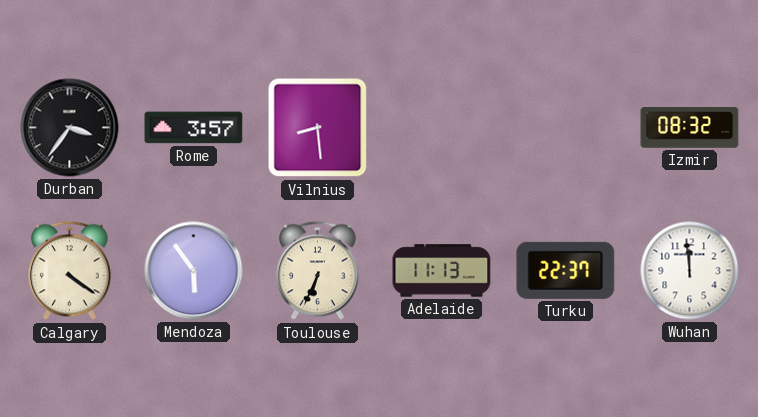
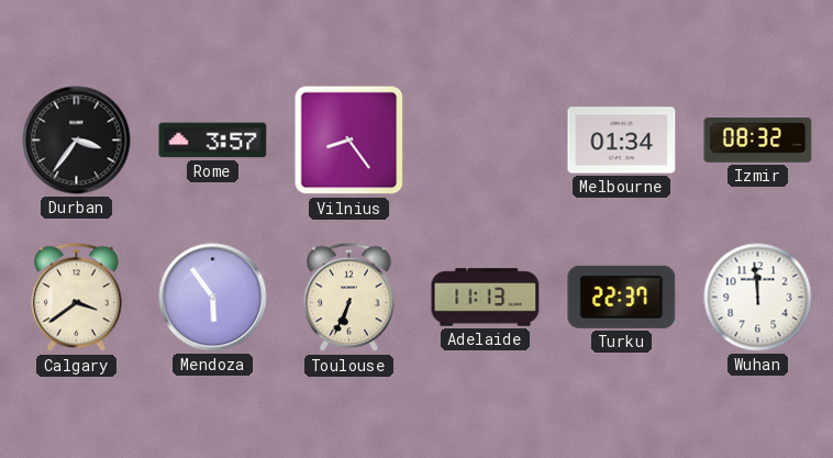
Vilnius: 8:29 -> 8:24 (349, 141)
Melbourne: none -> 01:34 (622, 141)
Calgary: 4:21 -> 3:39 (77, 298)
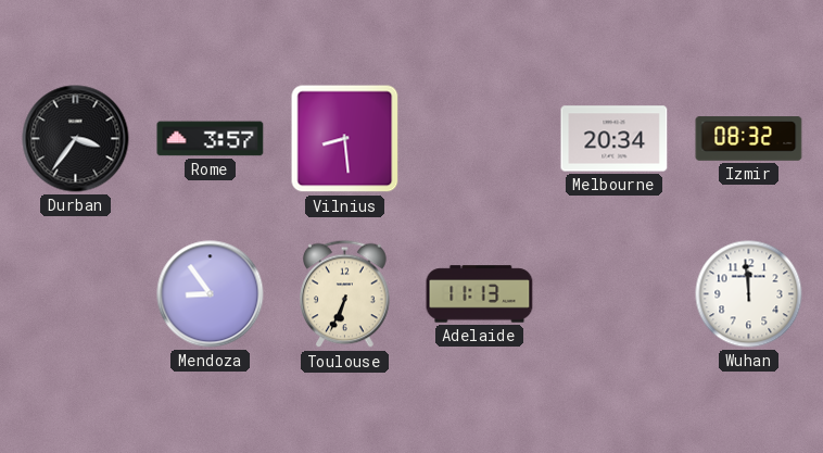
Vilnius: 8:24 -> 8:29 (345, 139)
Melbourne: 01:34 -> 20:34 (615, 139)
Calgary: 3:39 -> none (77, 298)
Mendoza: 5:54 -> 8:54 (211, 294)
Turku: 22:37 -> none (622, 297)
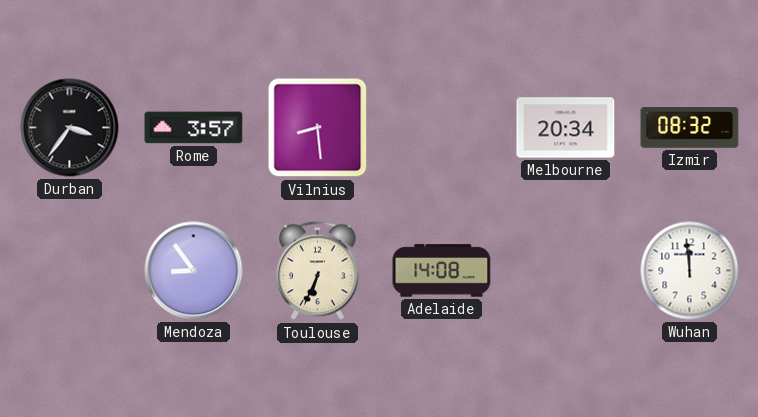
Adelaide: 11:13 -> 14:08 (442, 271)
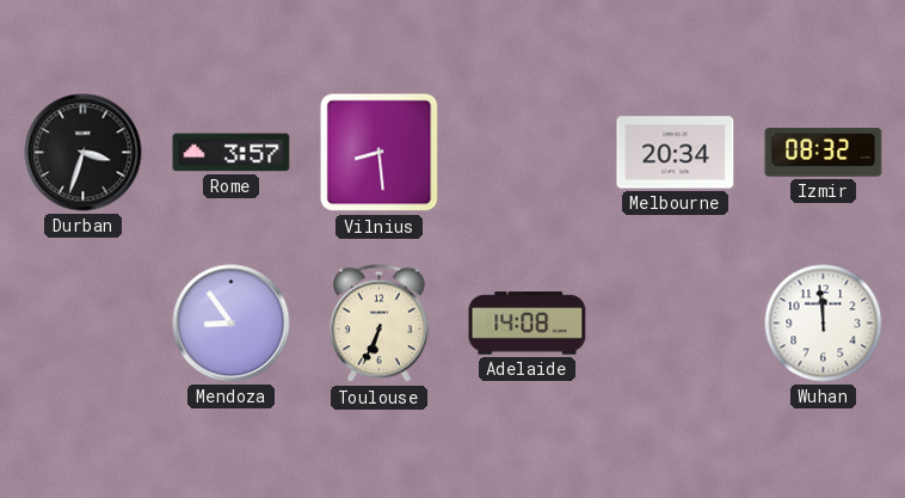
Durban: 3:36 -> 3:33 (84, 153)
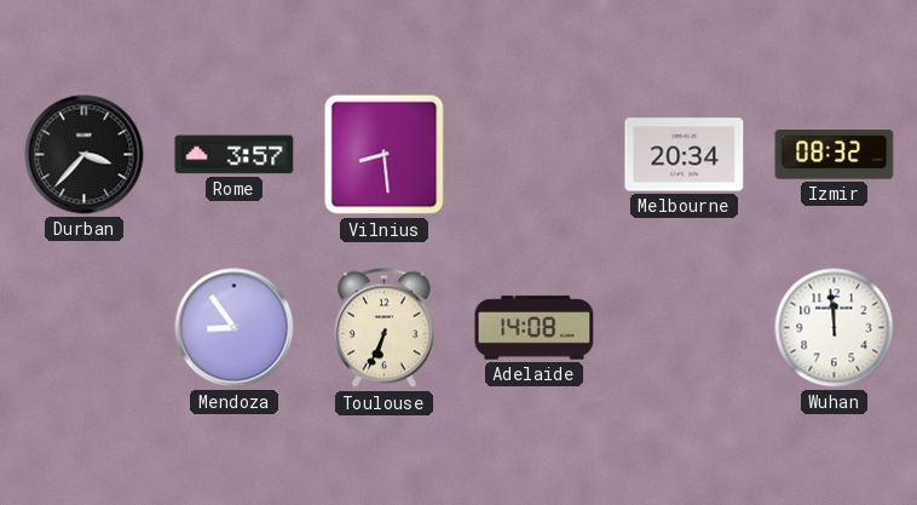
Durban: 3:33 -> 3:37 (85, 155)
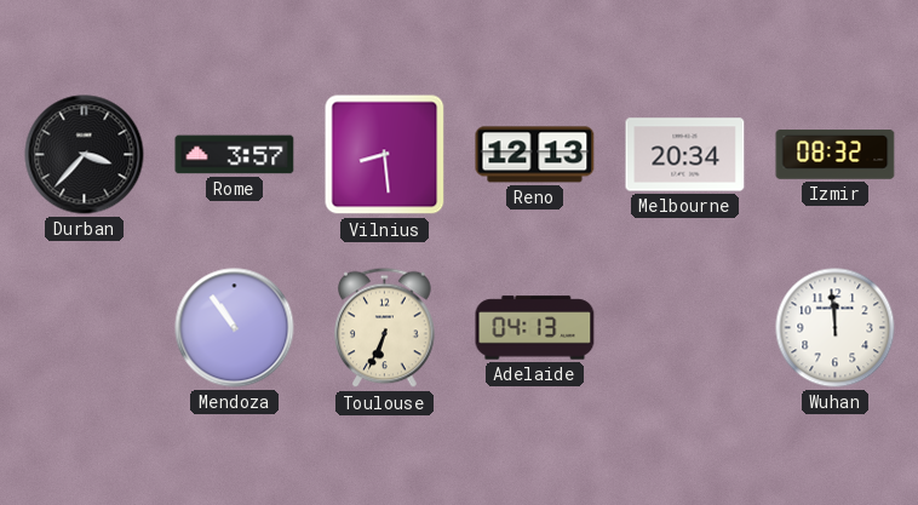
Reno: none -> 12:13 (535, 155)
Mendoza: 8:54 -> 10:54 (235, 328)
Adelaide: 14:08 -> 04:13 (535, 328)
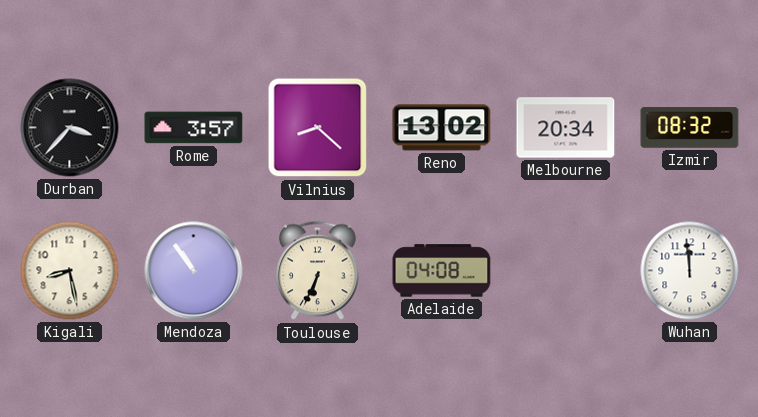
Vilnius: 8:29 -> 8:22 (318, 128)
Reno: 12:13 -> 13:02 (442, 128)
Kigali: none -> 8:28 (70, 271)
Adelaide: 04:13 -> 04:08 (442, 271)
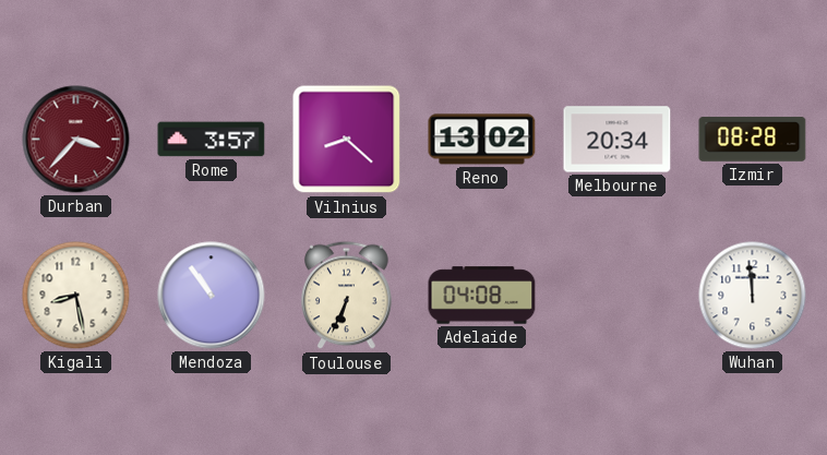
Durban dial: black -> burgundy (76, 140)
Izmir: 08:32 -> 08:28 (753, 140)
